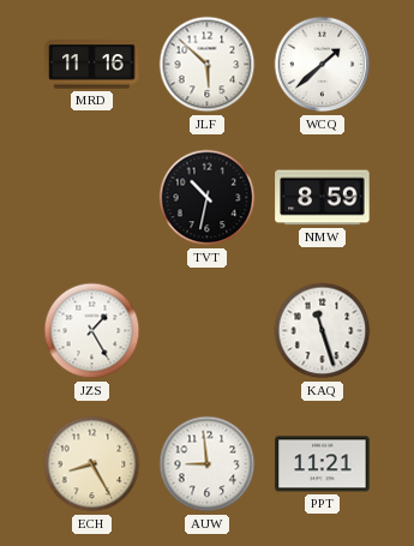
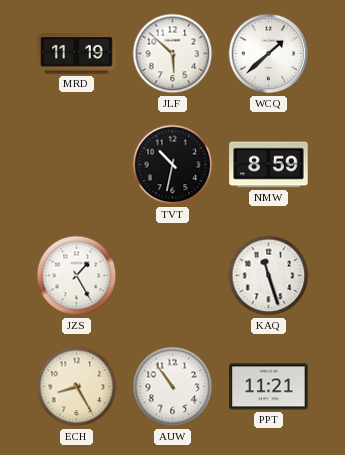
MRD: 11:16 -> 11:19 (77, 54)
AUW: 8:59 -> 10:54 (173, 387)
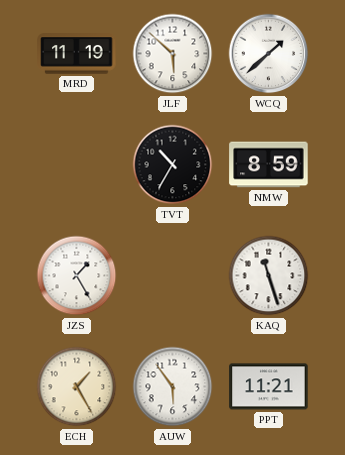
TVT: 10:32 -> 10:35 (173, 165)
ECH: 8:25 -> 1:25 (77, 387)
AUW: 10:54 -> 5:54 (173, 387)
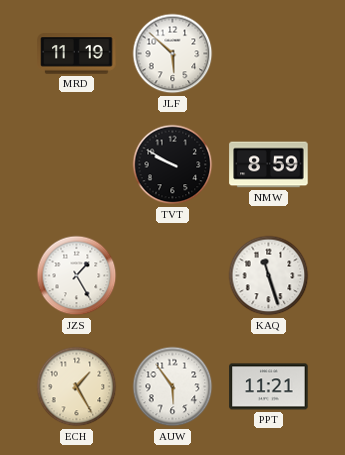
WCQ: 1:38 -> none (269, 54)
TVT: 10:35 -> 9:50 (173, 165)
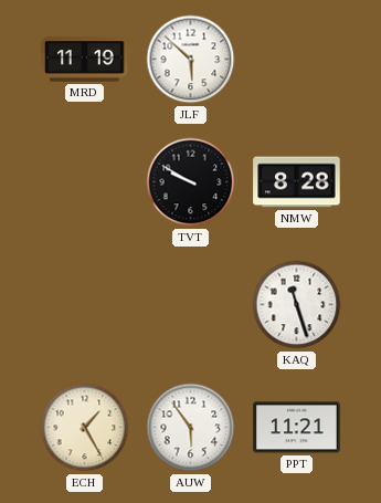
NMW: 8:59 -> 8:28 (297, 182)
JZS: 1:25 -> none (77, 276)
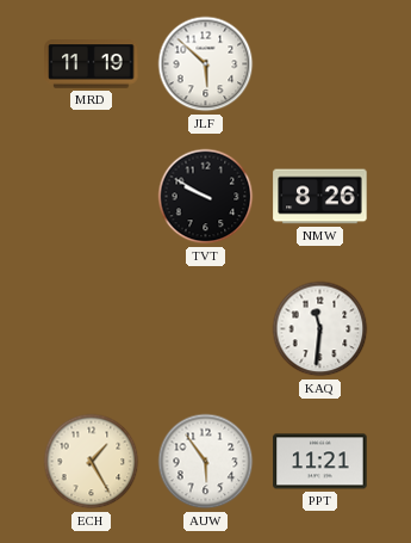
NMW: 8:28 -> 8:26 (320, 197)
KAQ: 11:27 -> 11:31 (320, 329)
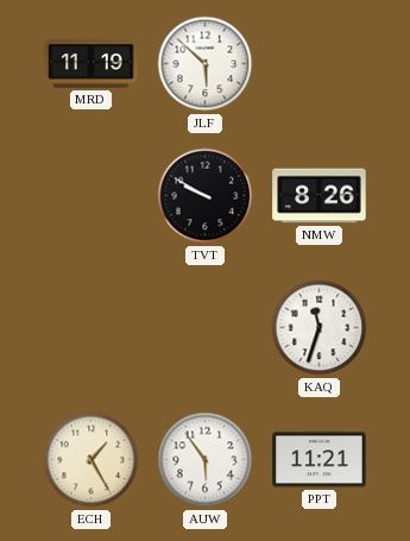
KAQ: 11:31 -> 11:33 (320, 328)
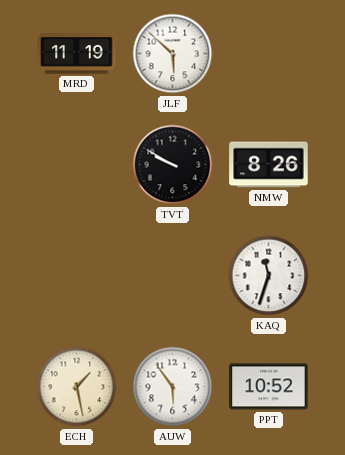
ECH: 1:25 -> 1:28 (77, 387)
PPT: 11:21 -> 10:52 (269, 387)
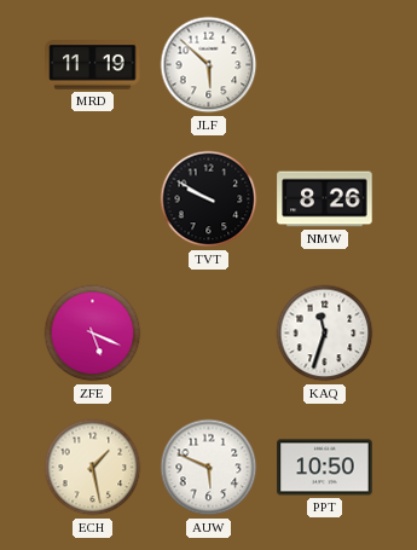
ZFE: none -> 5:19 (93, 334)
AUW: 5:54 -> 5:49 (209, 468)
PPT: 10:52 -> 10:50 (325, 468)
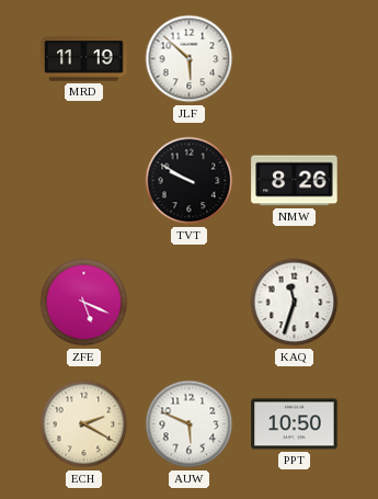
ECH: 1:28 -> 2:20 (84, 424)
